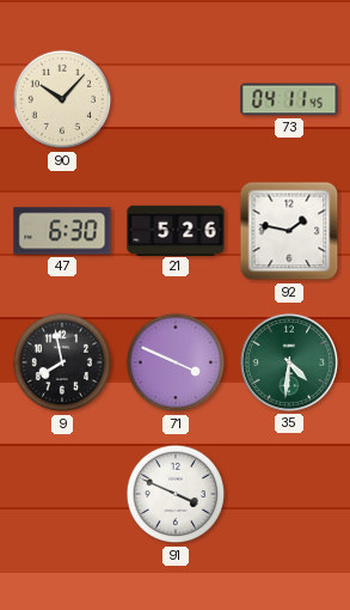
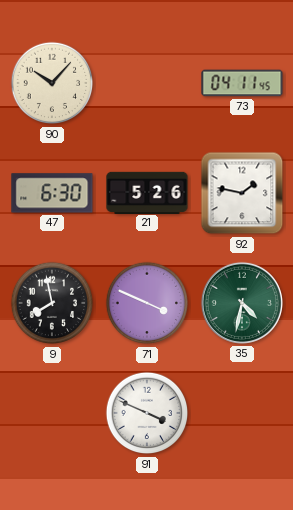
35: 4:31 -> 4:32 (242, 303)
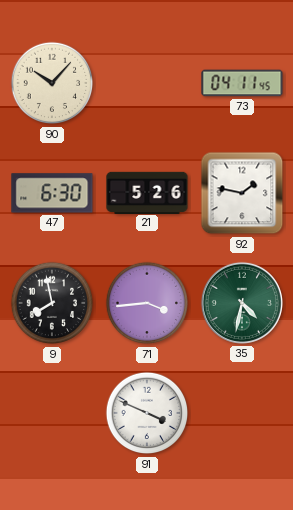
71: 3:49 -> 3:44 (147, 303)
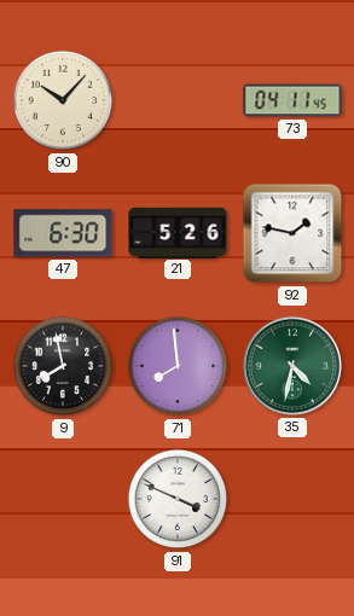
71: 3:44 -> 7:59 (178, 366)
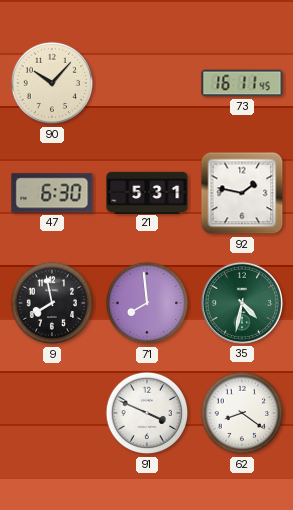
73: 04:11 -> 16:11 (242, 83)
21: 5:26 -> 5:31 (147, 192)
62: none -> 8:21 (242, 413)
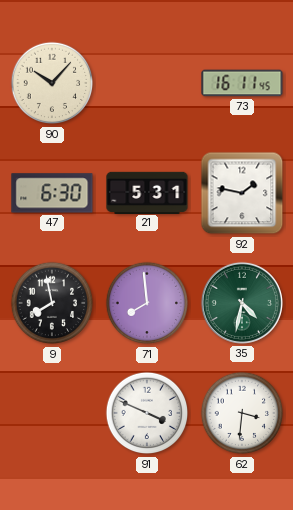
62: 8:21 -> 3:31 (242, 413)
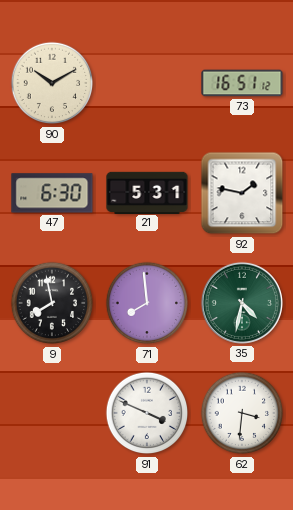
90: 10:07 -> 10:10 (52, 83)
73: 16:11 -> 16:51 (242, 83)
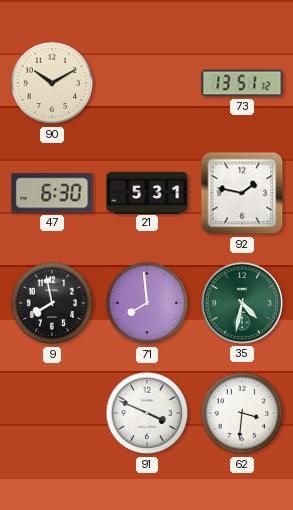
73: 16:51 -> 13:51 (242, 83)
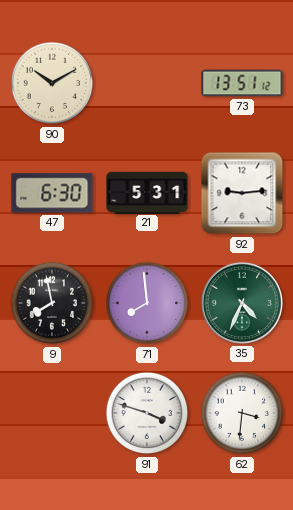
92: 1:47 -> 9:14 (242, 193)
35: 4:32 -> 4:34 (242, 303)
91: 3:49 -> 3:48 (147, 413)
